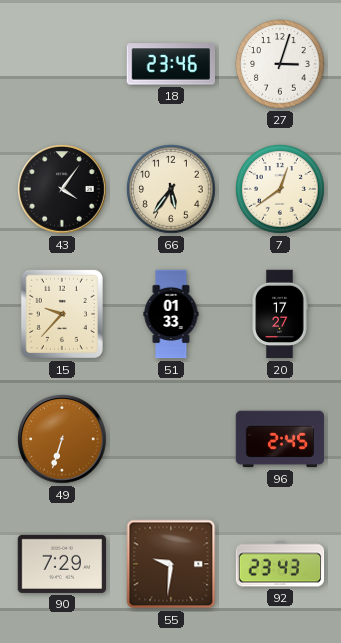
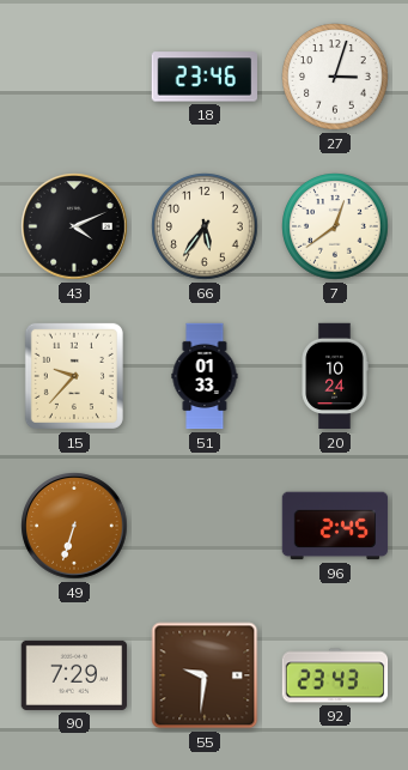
43: 4:06 -> 4:11 (74, 226)
20: 17:27 -> 10:24 (335, 376)
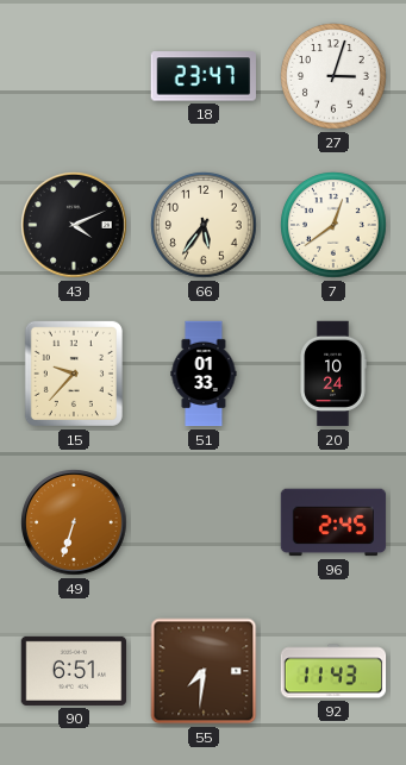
18: 23:46 -> 23:47 (202, 76)
90: 7:29 -> 6:51 (74, 671)
55: 9:31 -> 7:31 (204, 671)
92: 23:43 -> 11:43 (333, 671)
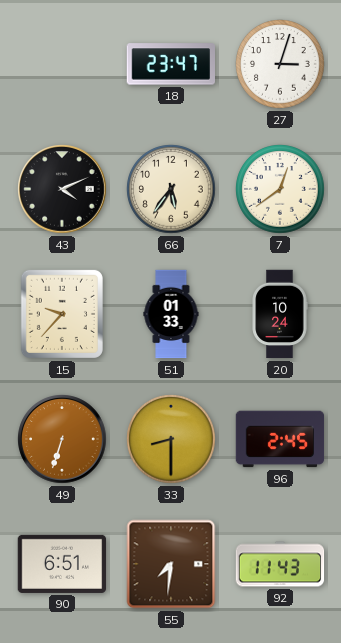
33: none -> 8:30 (171, 439)
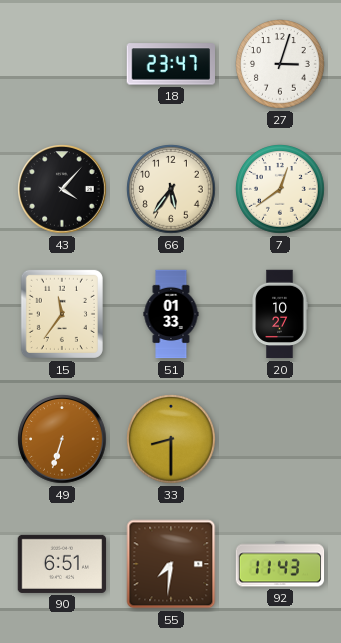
43: 4:11 -> 4:07 (62, 189)
15: 9:37 -> 11:36 (62, 314)
20: 10:24 -> 10:27 (280, 314)
96: 2:45 -> none (280, 439)
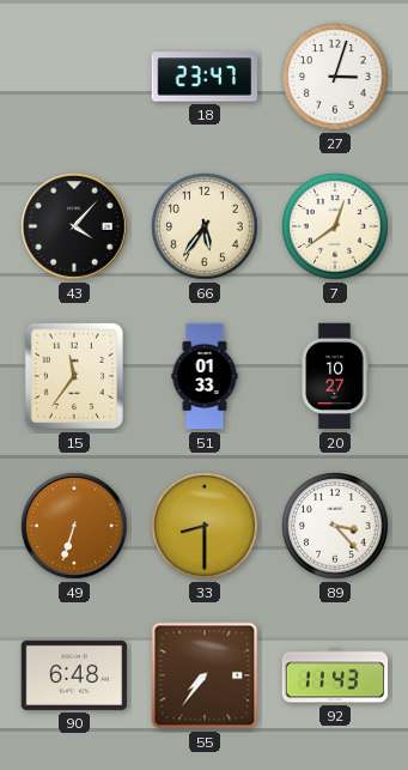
89: none -> 3:23 (335, 526)
90: 6:51 -> 6:48 (74, 675)
55: 7:31 -> 7:36 (205, 675)
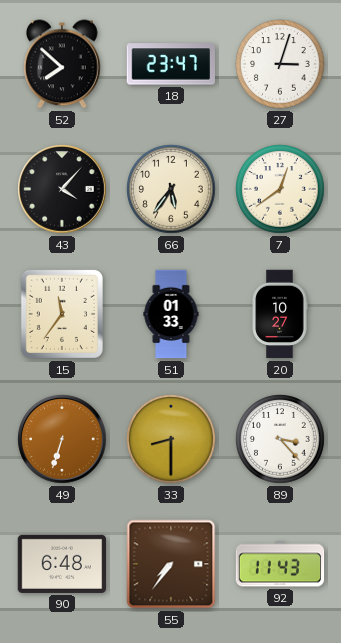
52: none -> 7:52 (62, 64)
